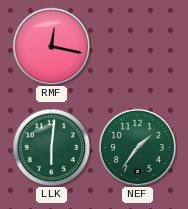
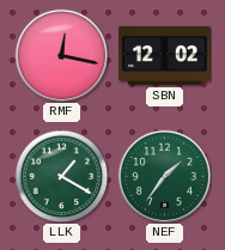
SBN: none -> 12:02 (165, 55)
LLK: 6:01 -> 1:20 (61, 176)
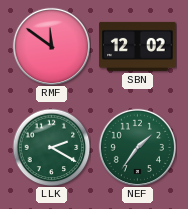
RMF: 12:17 -> 11:51 (51, 46)
LLK: 1:20 -> 2:20 (51, 147)
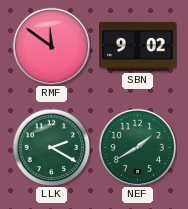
SBN: 12:02 -> 9:02 (138, 46)
NEF: 1:36 -> 1:40 (137, 147)
